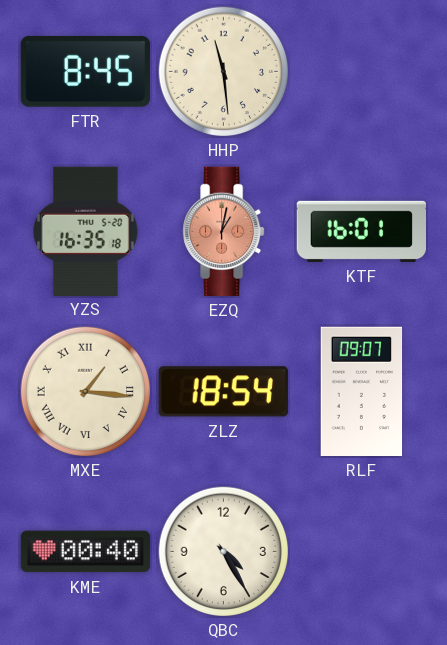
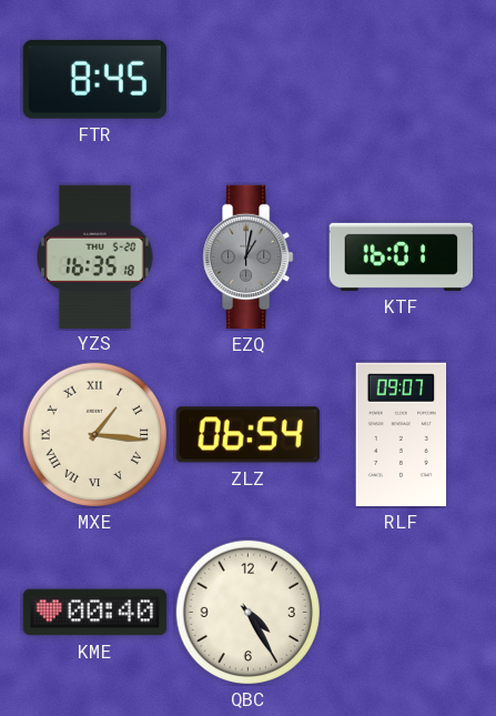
HHP: 11:29 -> none (224, 72)
EZQ dial: salmon -> grey (249, 258)
ZLZ: 18:54 -> 06:54 (247, 435)
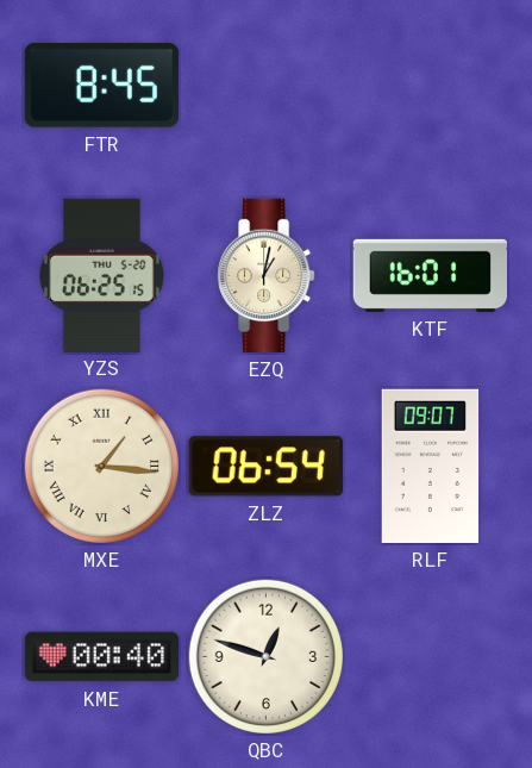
YZS: 16:35 -> 06:25 (102, 275)
EZQ dial: grey -> cream (267, 276)
QBC: 4:25 -> 12:48 (267, 657)
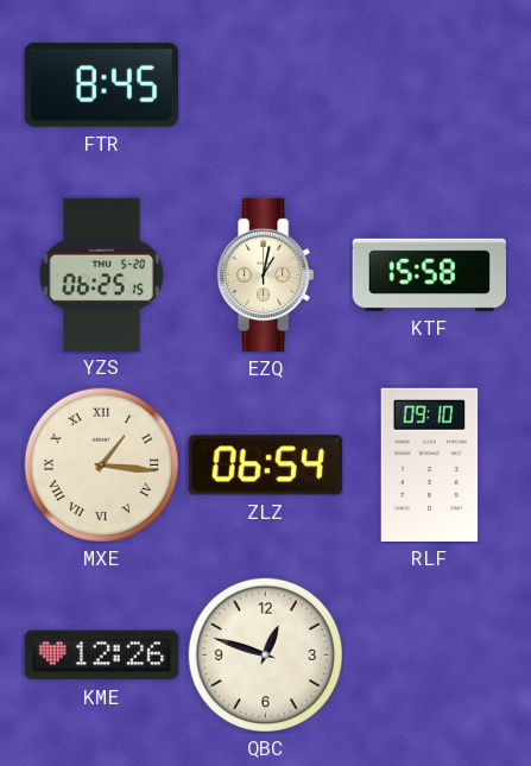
KTF: 16:01 -> 15:58 (429, 274)
RLF: 09:07 -> 09:10 (430, 466)
KME: 00:40 -> 12:26 (102, 656)
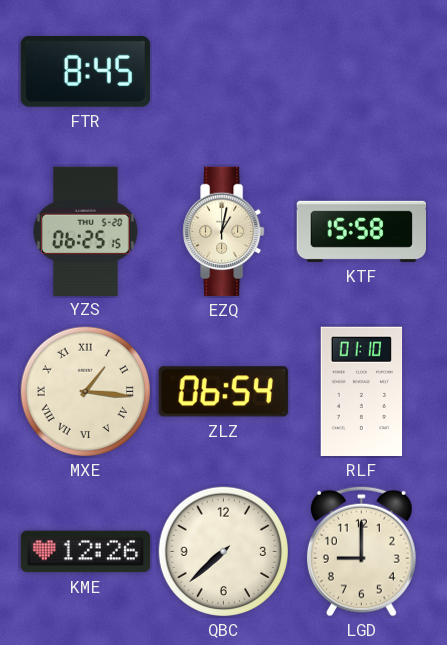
RLF: 09:10 -> 01:10 (362, 392)
QBC: 12:48 -> 7:38 (224, 552)
LGD: none -> 9:00 (361, 551)
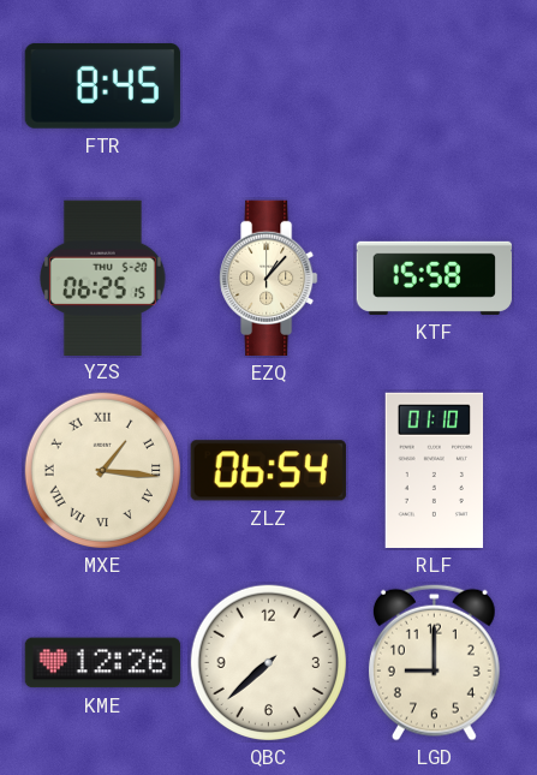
EZQ: 1:02 -> 1:07 (269, 279)
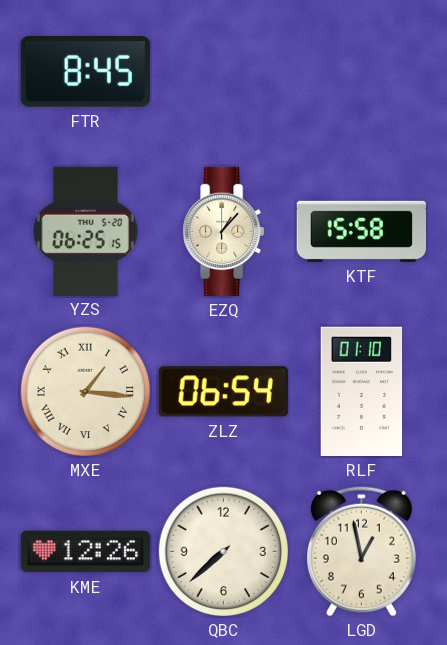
LGD: 9:00 -> 12:58 (361, 551)
